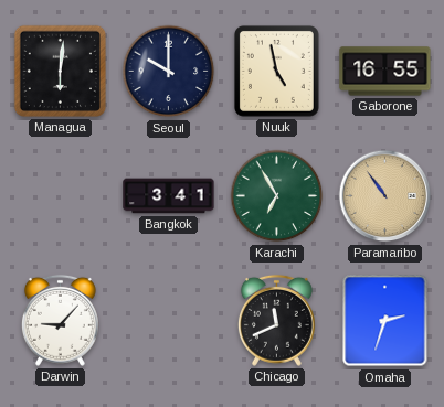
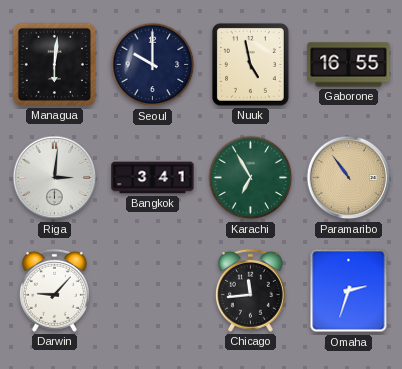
Riga: none -> 3:01 (55, 178)
Chicago: 11:41 -> 11:44 (250, 290)
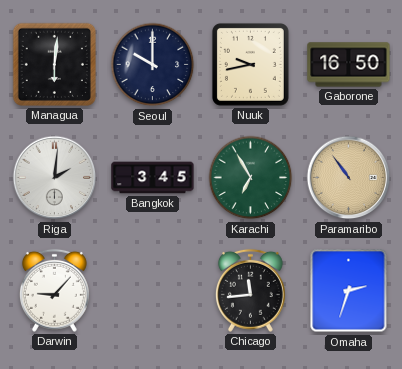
Nuuk: 4:58 -> 9:43 (250, 64)
Gaborone: 16:55 -> 16:50 (349, 65)
Riga: 3:01 -> 2:01 (55, 178)
Bangkok: 3:41 -> 3:45 (153, 178)
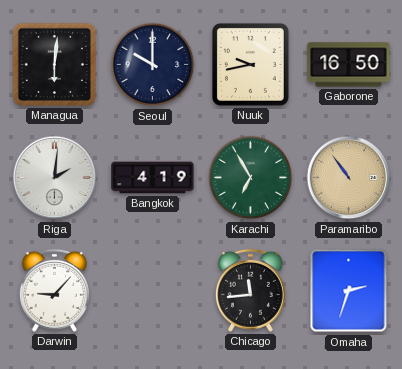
Bangkok: 3:45 -> 4:19 (153, 178)
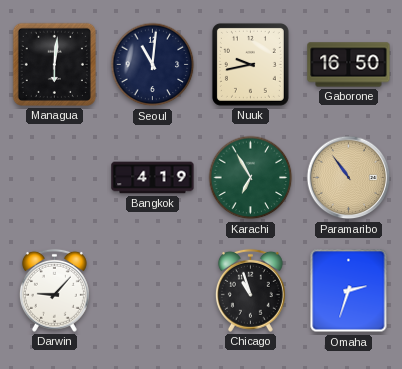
Seoul: 10:00 -> 11:01 (153, 65)
Riga: 2:01 -> none (55, 178)
Chicago: 11:44 -> 10:57 (250, 290)
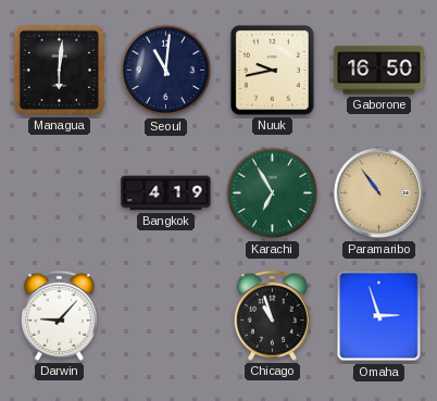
Omaha: 2:33 -> 2:57 (379, 316)
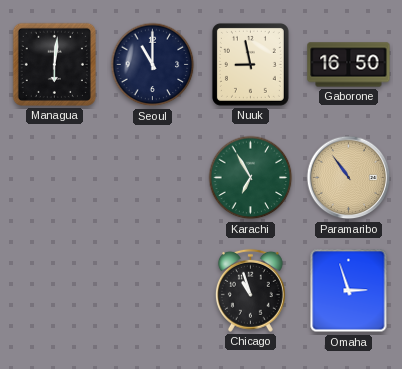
Seoul: 11:01 -> 11:00 (153, 65)
Nuuk: 9:43 -> 8:58 (250, 64)
Bangkok: 4:19 -> none (166, 193)
Darwin: 9:07 -> none (59, 315)
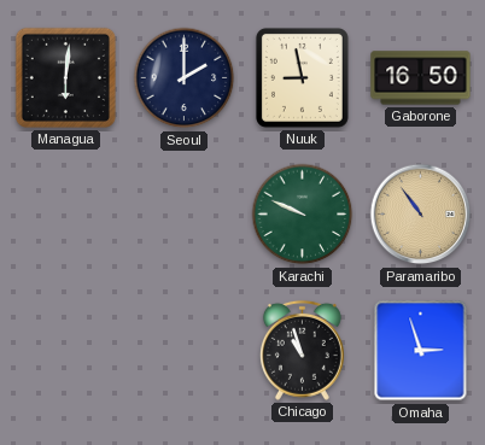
Seoul: 11:00 -> 2:00 (185, 78)
Karachi: 6:55 -> 9:49 (303, 215)
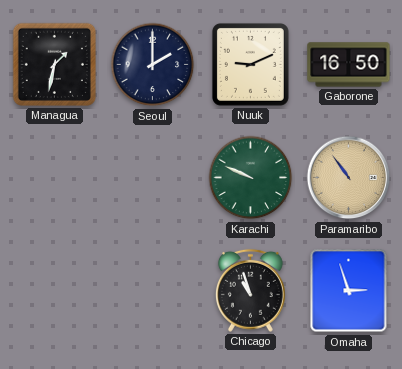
Managua: 6:01 -> 1:32 (54, 64)
Nuuk: 8:58 -> 9:11 (250, 64)
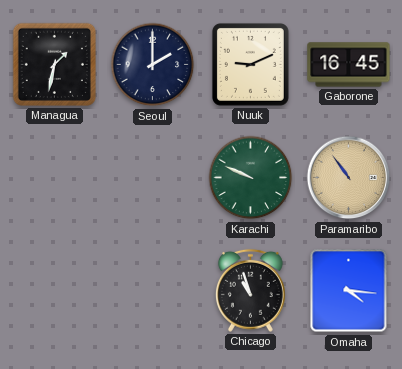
Gaborone: 16:50 -> 16:45 (349, 65)
Omaha: 2:57 -> 4:16 (349, 291)
